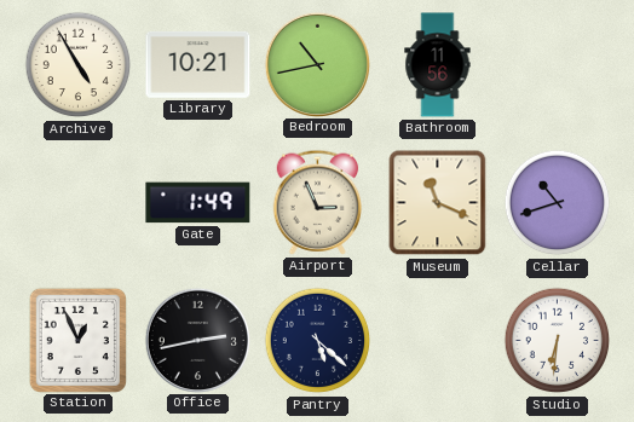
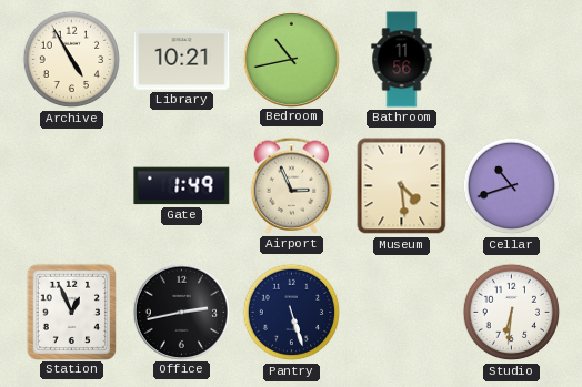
Museum: 11:19 -> 4:29 (402, 186)
Pantry: 5:22 -> 5:27 (292, 313)
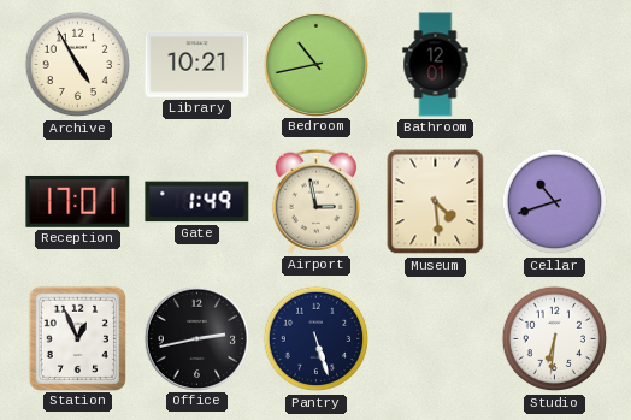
Bathroom: 11:56 -> 12:01 (436, 65)
Reception: none -> 17:01 (78, 201)
Airport: 2:56 -> 2:58 (317, 201)
